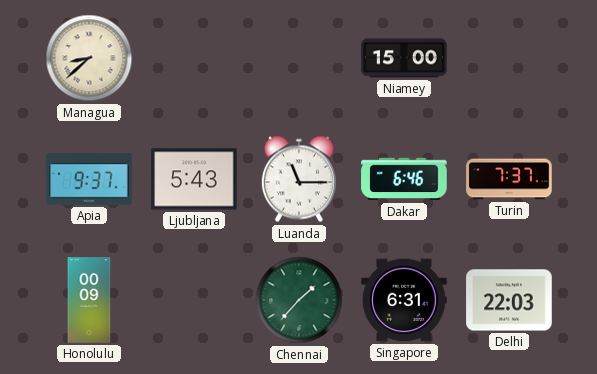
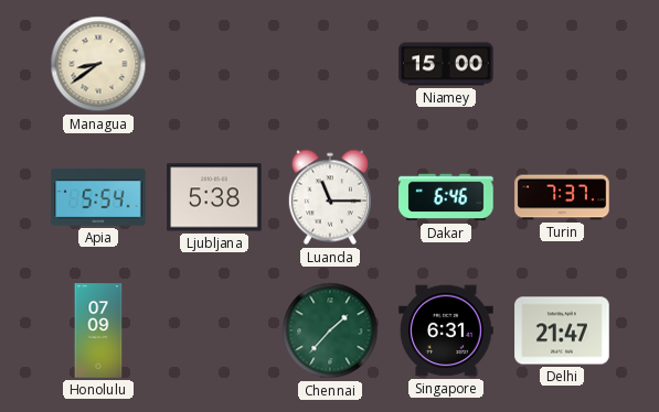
Managua: 8:38 -> 8:39 (98, 64)
Apia: 9:37 -> 5:54 (98, 198)
Ljubljana: 5:43 -> 5:38 (214, 197)
Honolulu: 00:09 -> 07:09 (98, 330)
Delhi: 22:03 -> 21:47 (562, 330)
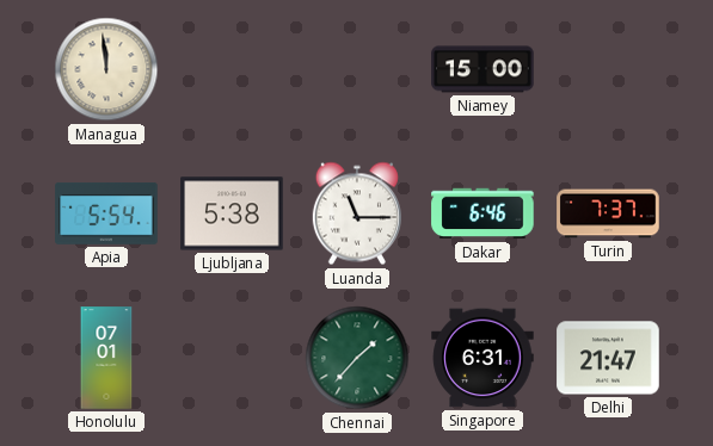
Managua: 8:39 -> 11:59 (106, 69)
Honolulu: 07:09 -> 07:01 (106, 358)
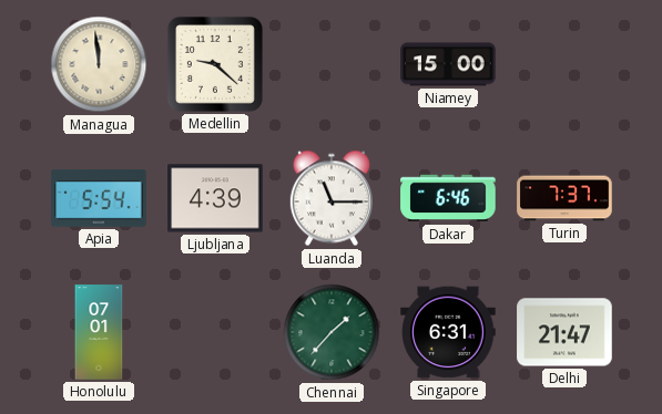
Medellin: none -> 9:22 (215, 64)
Ljubljana: 5:38 -> 4:39 (215, 198)
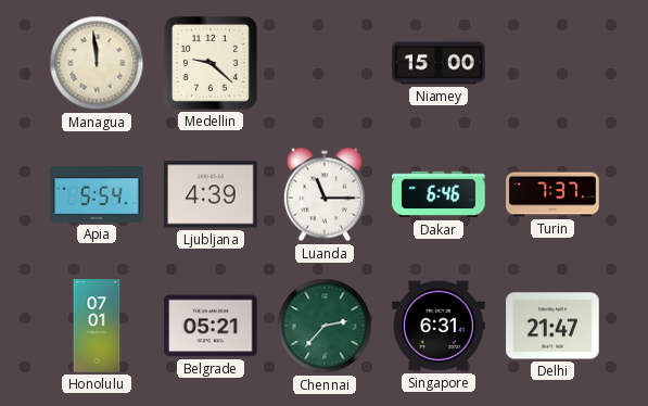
Belgrade: none -> 05:21 (211, 326)
Chennai: 1:37 -> 2:37 (325, 326)
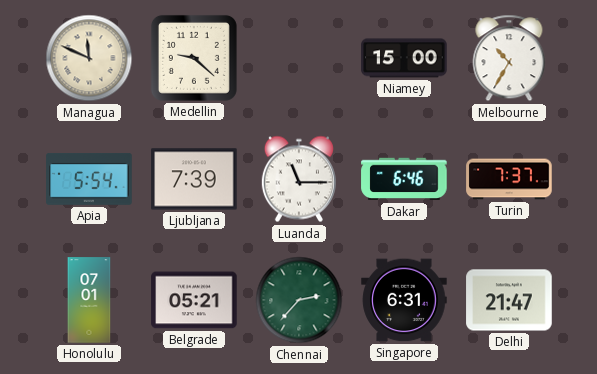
Managua: 11:59 -> 11:49 (89, 58)
Melbourne: none -> 10:35 (509, 58)
Ljubljana: 4:39 -> 7:39 (194, 179)
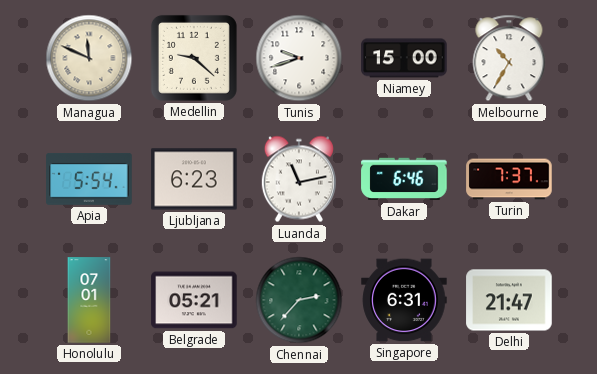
Tunis: none -> 9:42 (299, 58)
Ljubljana: 7:39 -> 6:23 (194, 179)
Luanda: 11:15 -> 11:13 (299, 179)
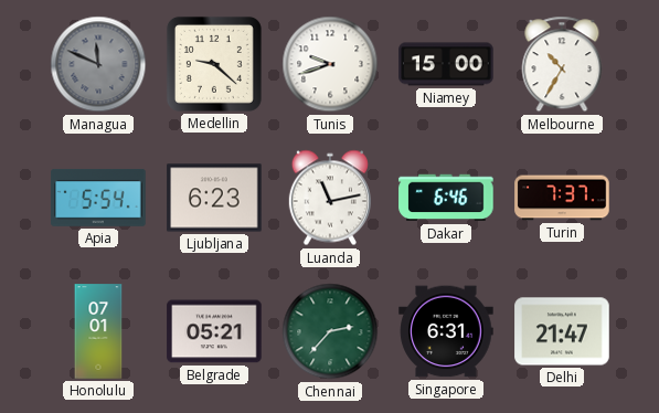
Managua dial: cream -> grey (98, 64)
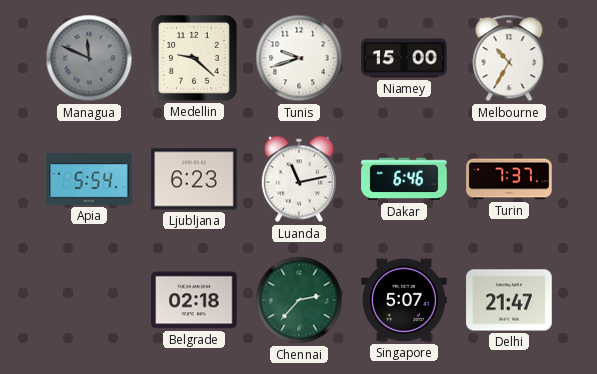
Honolulu: 07:01 -> none (98, 331)
Belgrade: 05:21 -> 02:18 (194, 300)
Singapore: 6:31 -> 5:07 (404, 300)
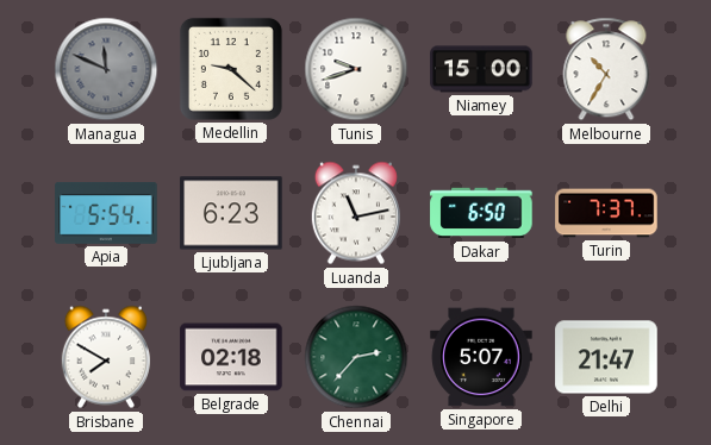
Dakar: 6:46 -> 6:50 (481, 213)
Brisbane: none -> 7:50 (106, 357)
